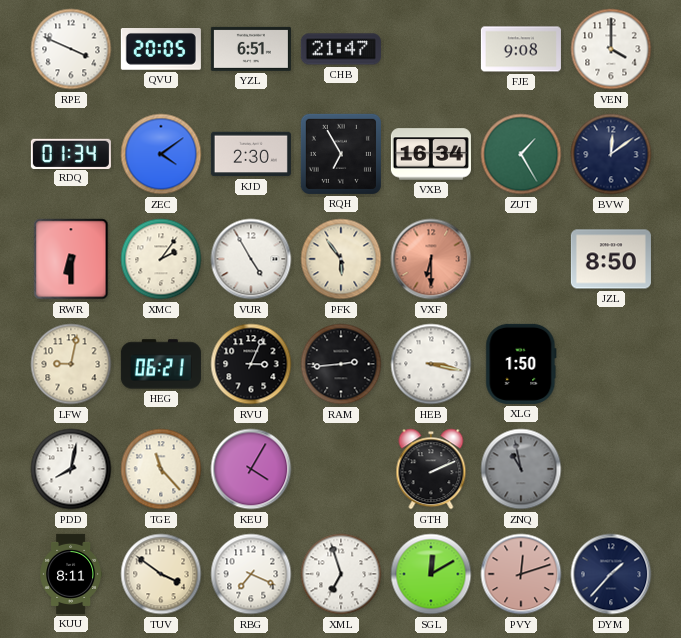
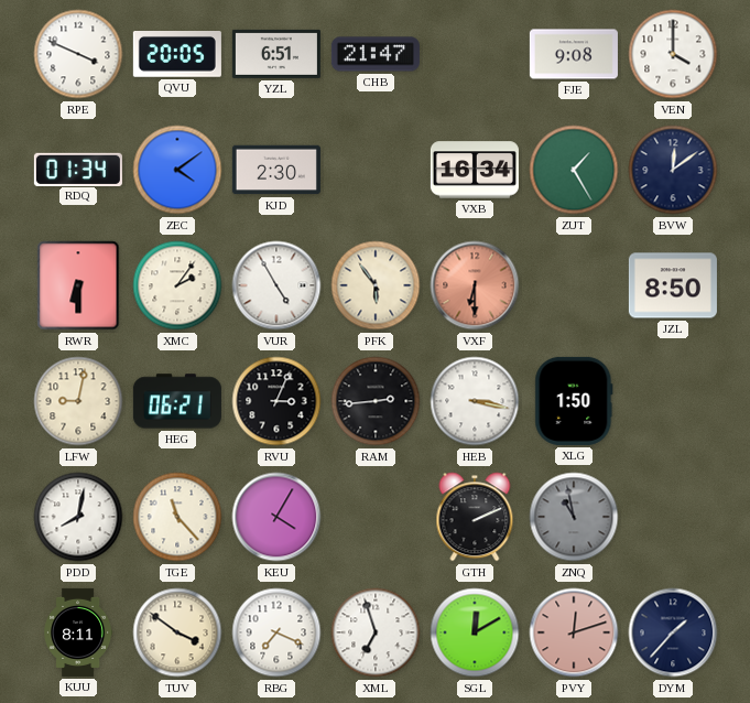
RQH: 6:55 -> none (341, 154)
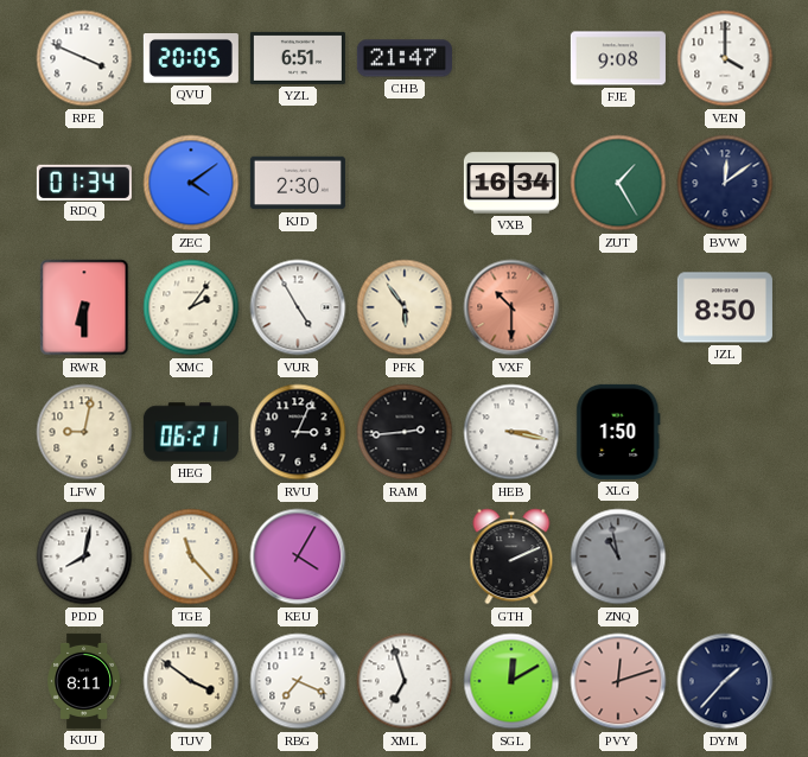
VXF: 6:30 -> 10:30 (511, 307)
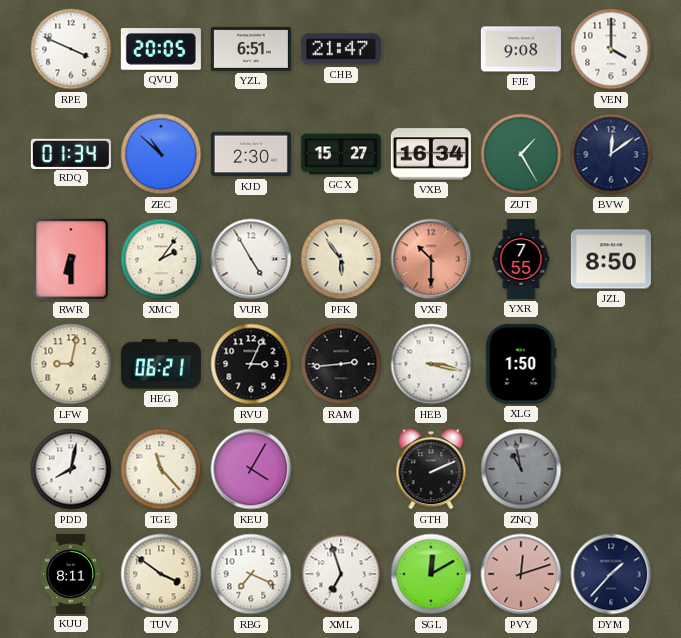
ZEC: 4:09 -> 10:52 (161, 154)
GCX: none -> 15:27 (341, 154)
YXR: none -> 7:55 (521, 259)
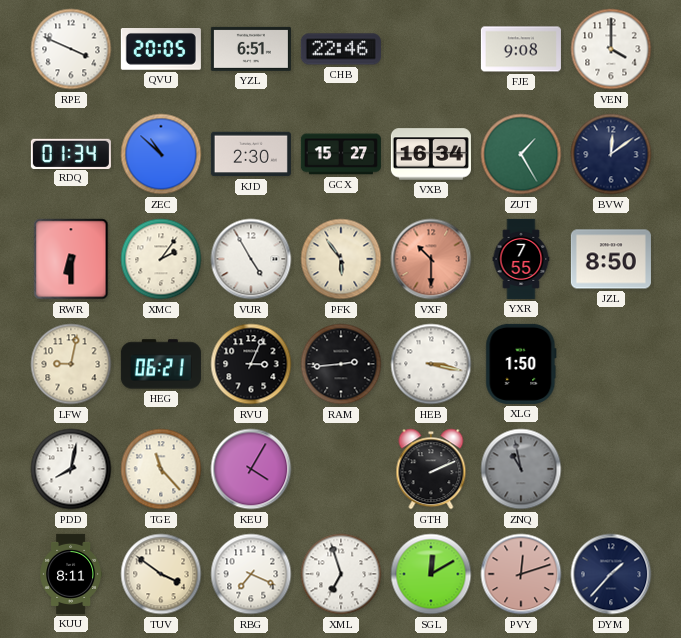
CHB: 21:47 -> 22:46 (341, 49)
